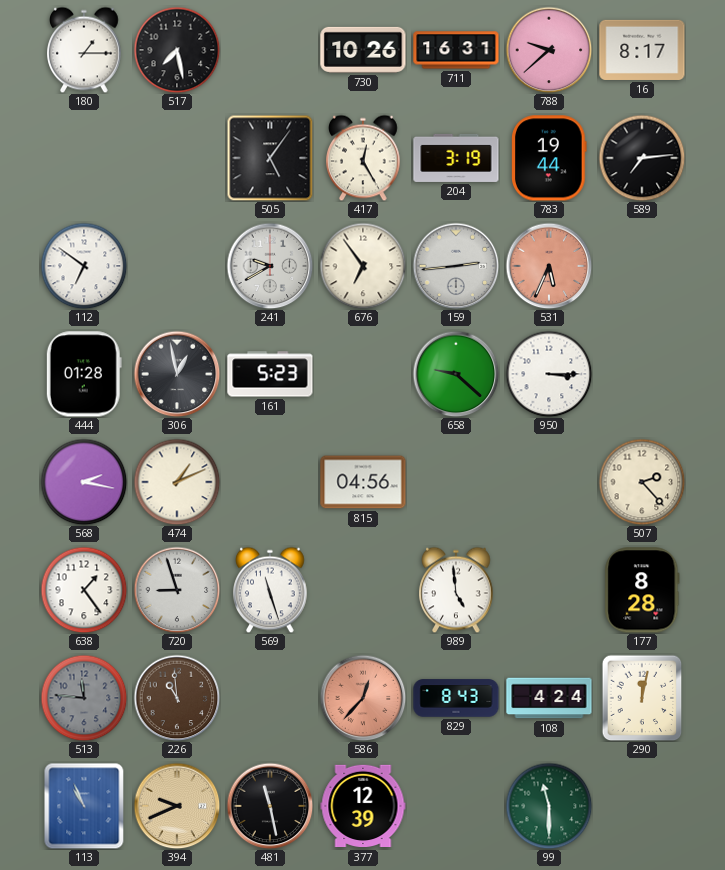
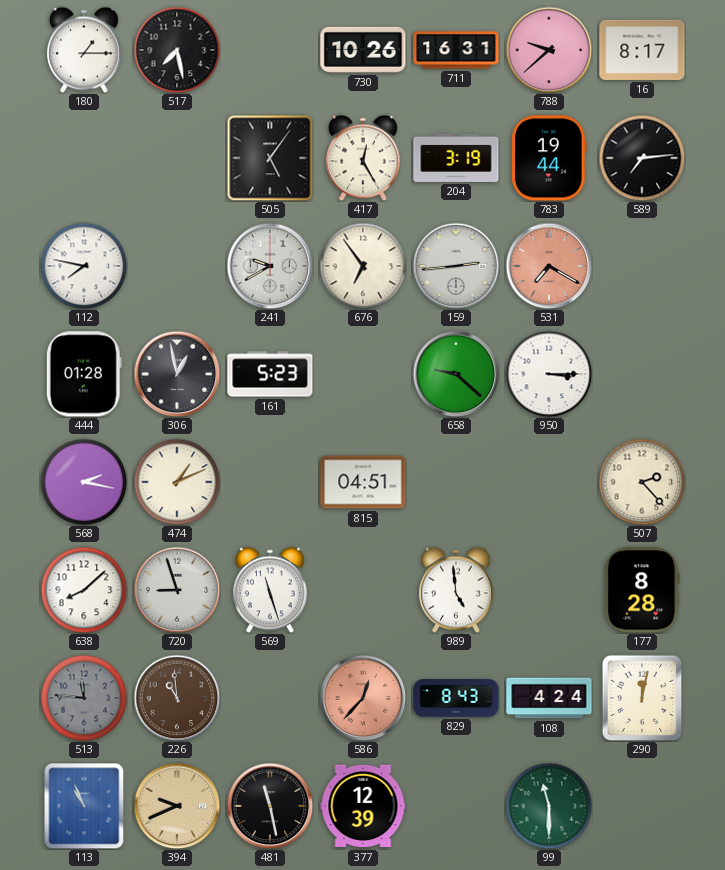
112: 6:51 -> 7:47 (84, 266)
531: 5:34 -> 7:20 (549, 266)
815: 04:56 -> 04:51 (363, 482)
638: 1:24 -> 8:08 (84, 590)
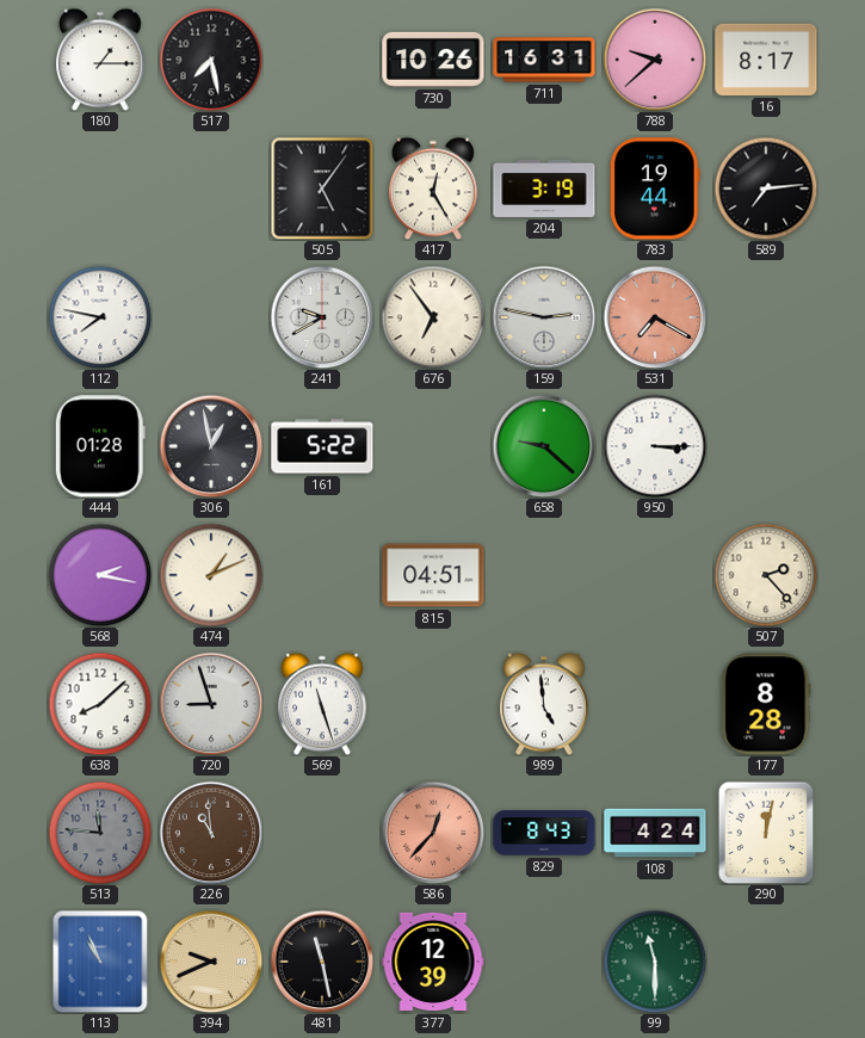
159: 2:44 -> 2:47 (544, 317)
161: 5:23 -> 5:22 (322, 446)
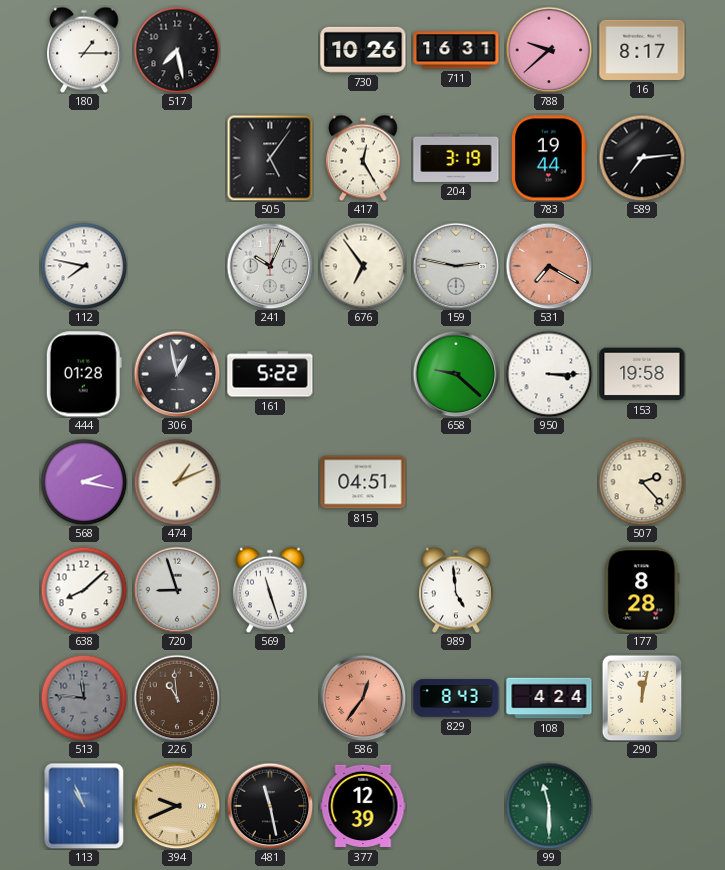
241: 9:40 -> 10:04 (270, 266)
153: none -> 19:58 (642, 374)
586: 12:37 -> 12:36 (363, 698)
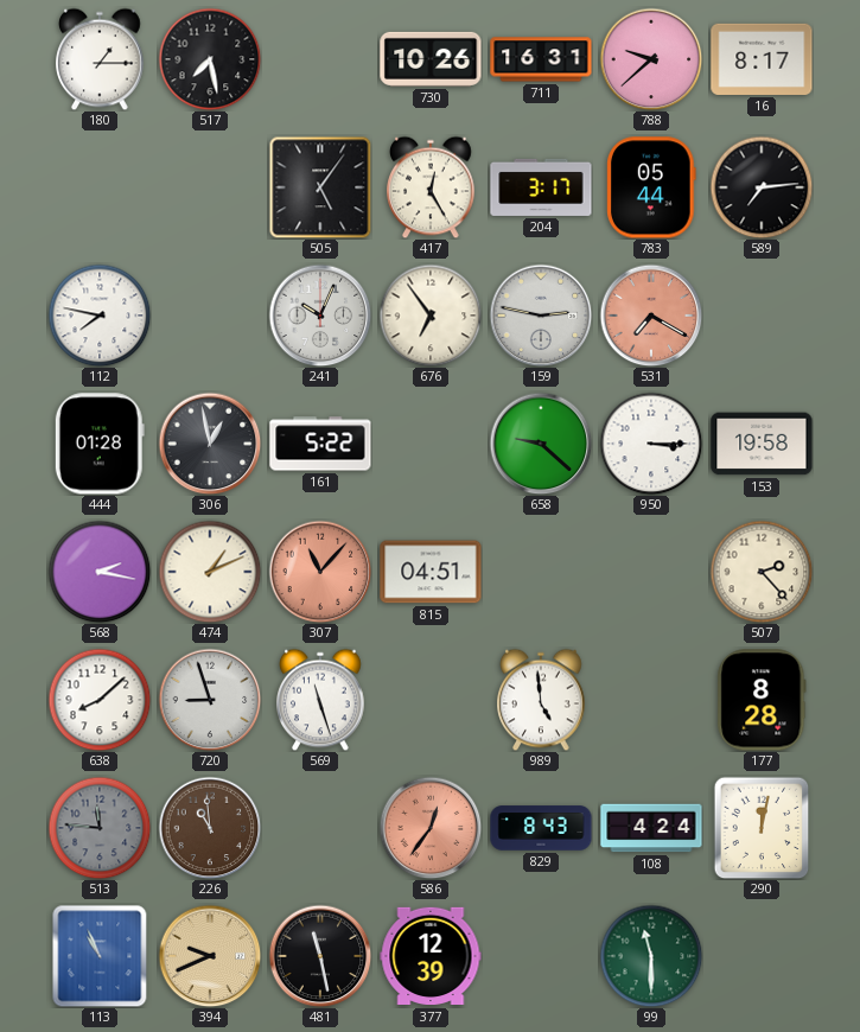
204: 3:19 -> 3:17 (541, 187)
783: 19:44 -> 05:44 (652, 187)
307: none -> 11:07 (320, 572)
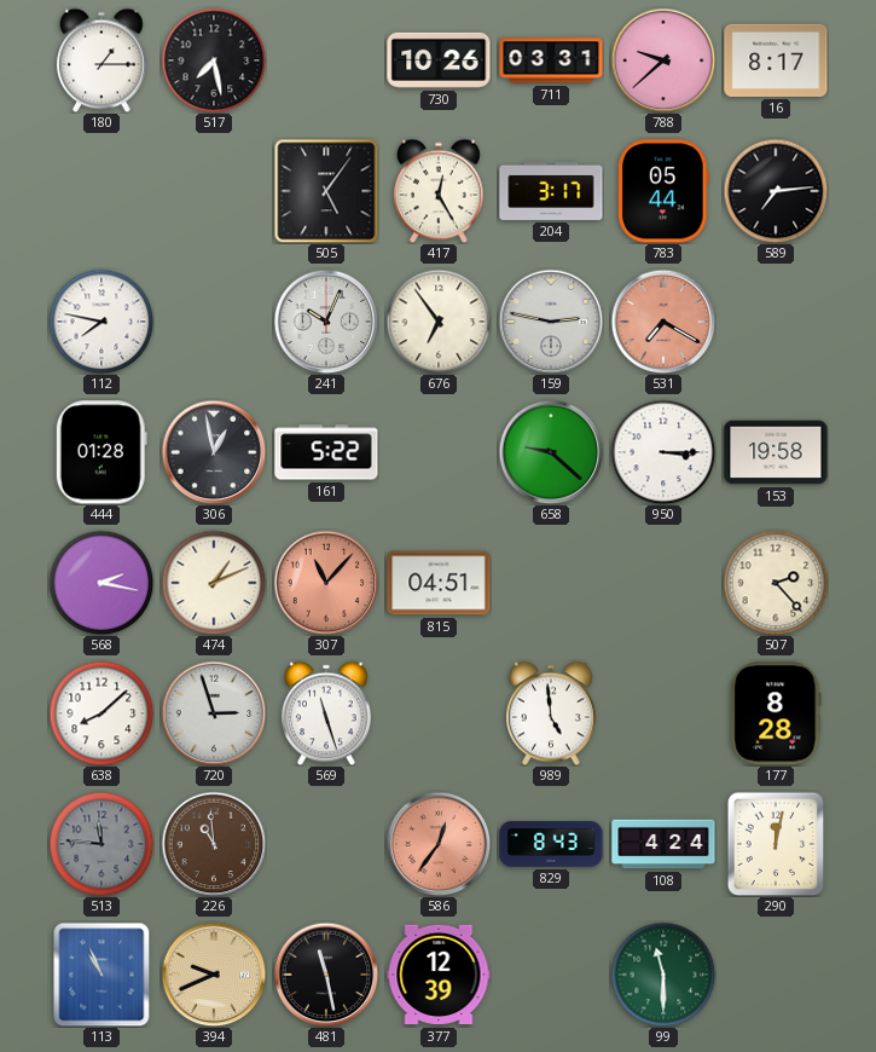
711: 16:31 -> 03:31 (551, 60)
720: 8:57 -> 2:57 (214, 713)
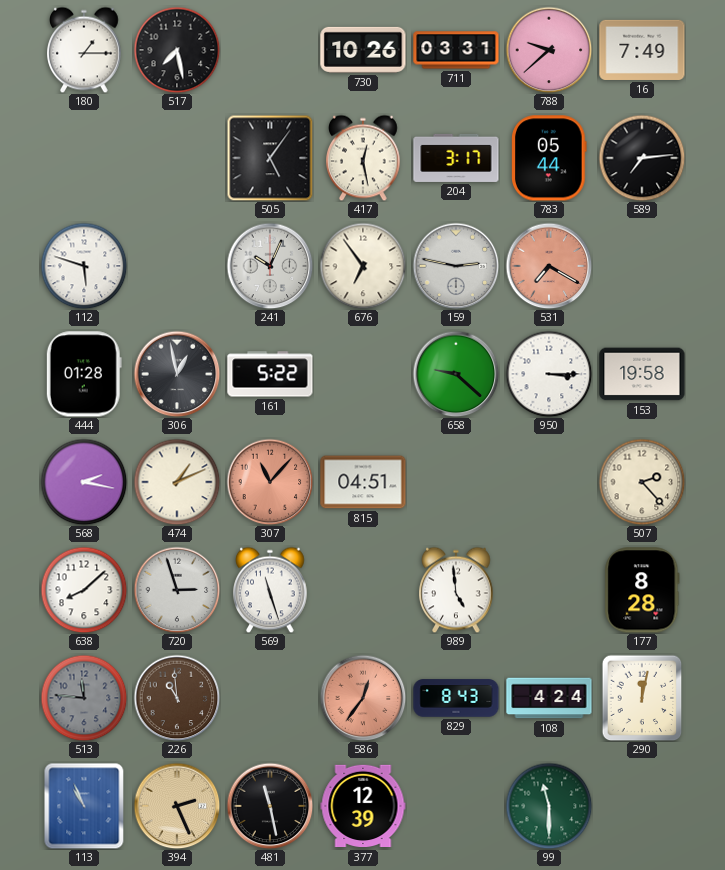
16: 8:17 -> 7:49 (642, 50)
417: 12:25 -> 12:28 (363, 158)
112: 7:47 -> 5:48 (84, 266)
394: 9:41 -> 2:26 (177, 806)
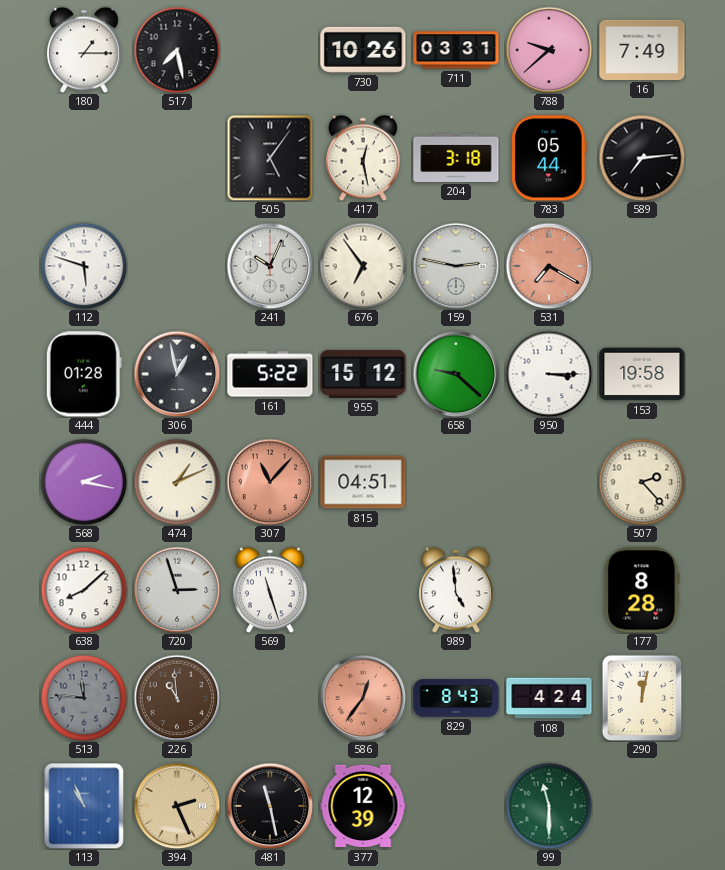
204: 3:17 -> 3:18 (456, 158)
955: none -> 15:12 (363, 374)
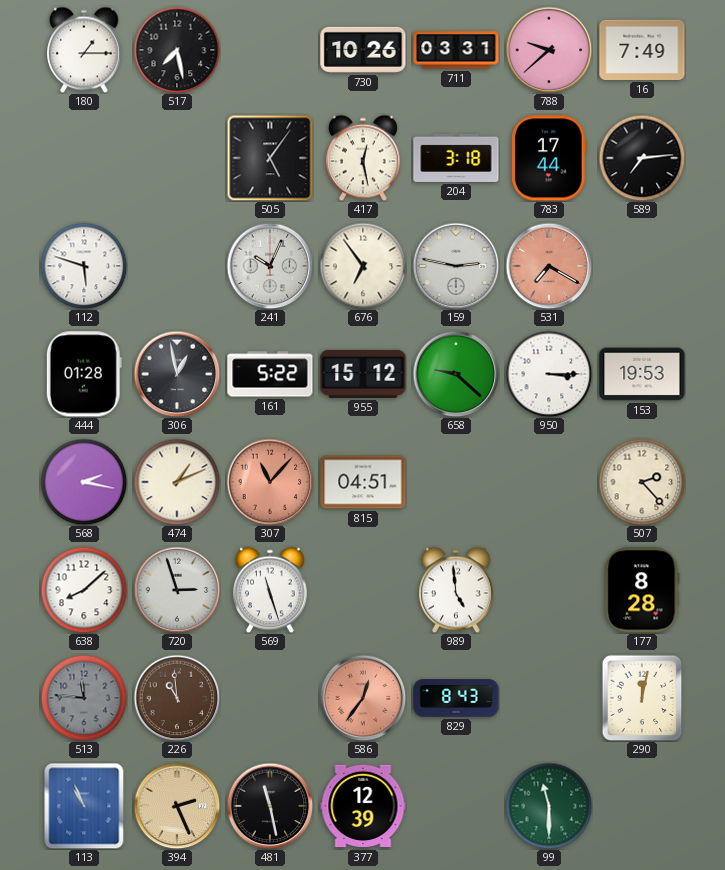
783: 05:44 -> 17:44 (550, 158)
153: 19:58 -> 19:53 (642, 374)
108: 4:24 -> none (549, 698)
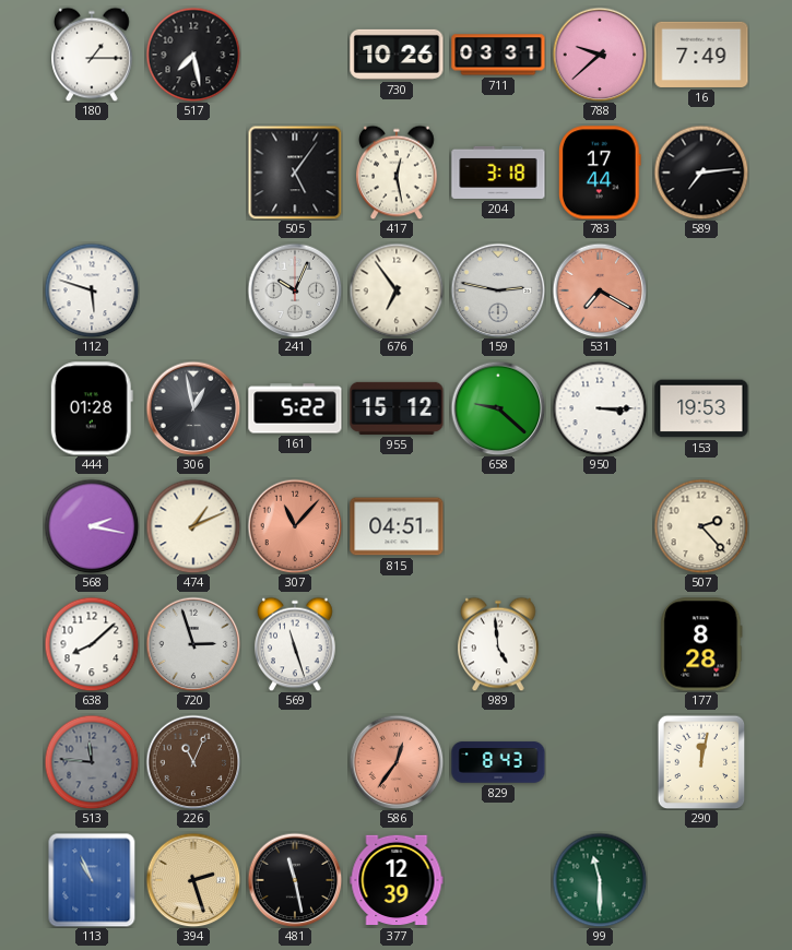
226: 10:59 -> 11:04 (193, 762)
394: 2:26 -> 2:27 (193, 880)
